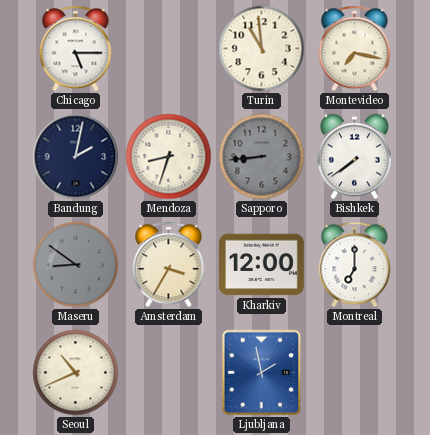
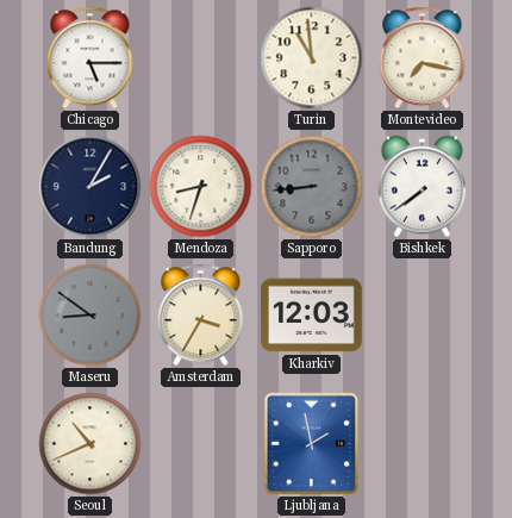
Bandung: 2:02 -> 2:05 (90, 187)
Kharkiv: 12:00 -> 12:03 (312, 316)
Montreal: 7:00 -> none (355, 265)
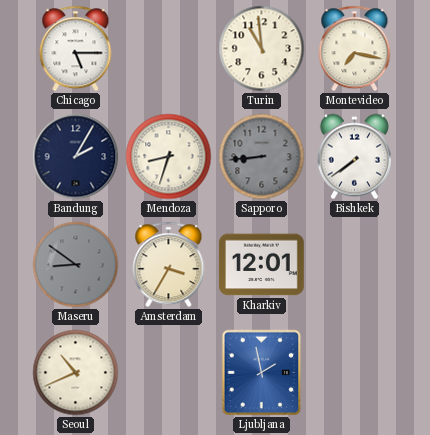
Kharkiv: 12:03 -> 12:01 (262, 265)
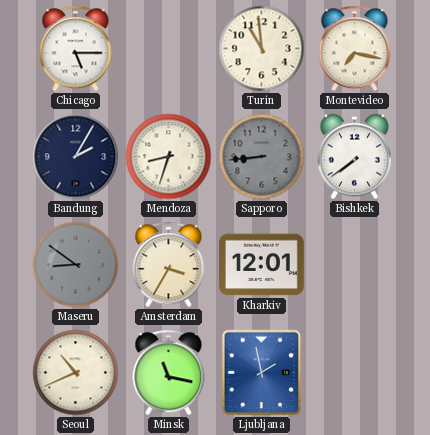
Minsk: none -> 11:17 (169, 373)
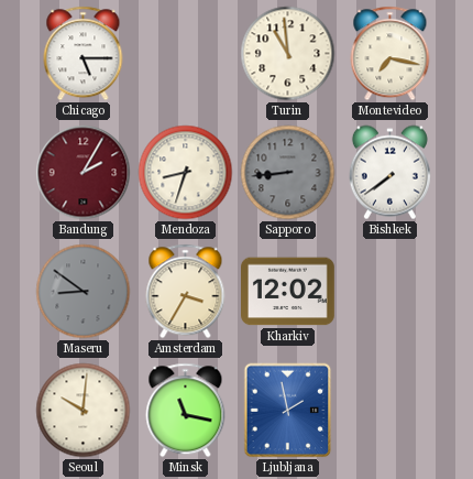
Bandung dial: navy -> burgundy (84, 173)
Kharkiv: 12:01 -> 12:02 (288, 292)
Seoul: 10:41 -> 10:01 (84, 411)
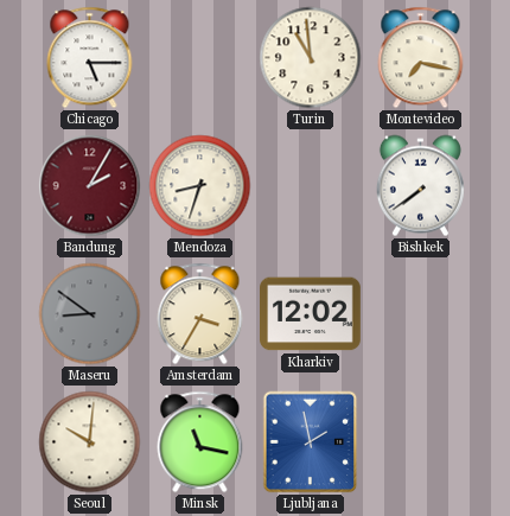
Sapporo: 8:44 -> none (288, 173)
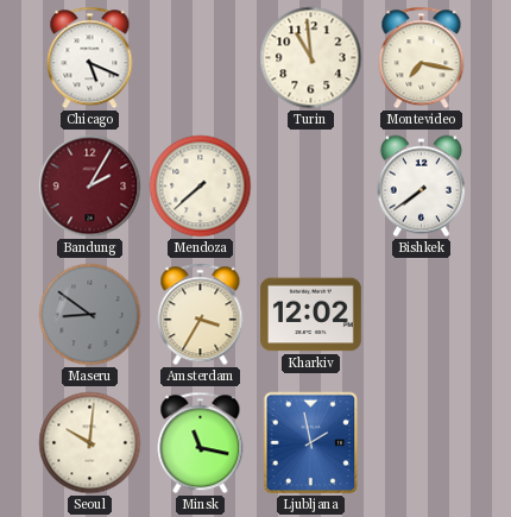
Chicago: 5:15 -> 5:19 (90, 58)
Mendoza: 8:33 -> 7:38 (201, 187)
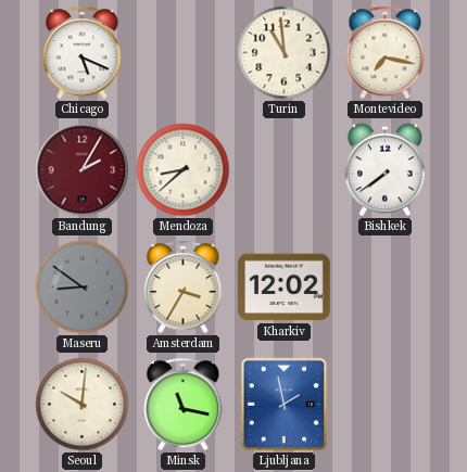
Mendoza: 7:38 -> 8:38 (184, 170)
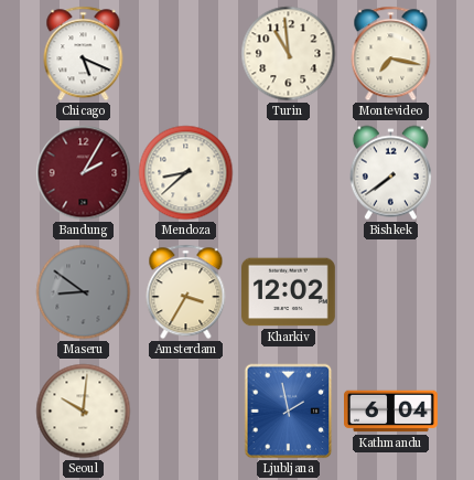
Minsk: 11:17 -> none (184, 405)
Kathmandu: none -> 6:04 (391, 412)
